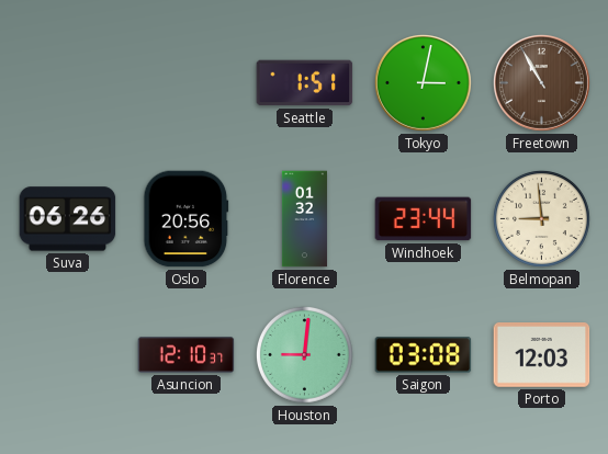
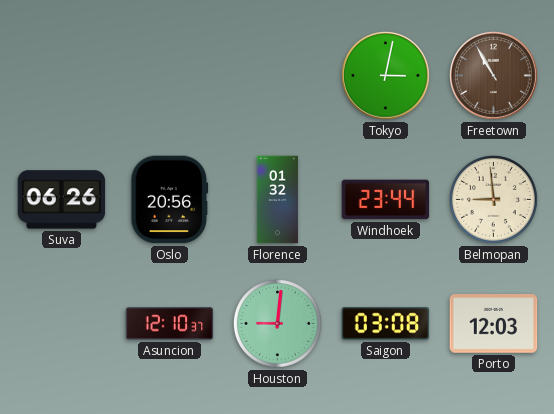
Seattle: 1:51 -> none (305, 83)
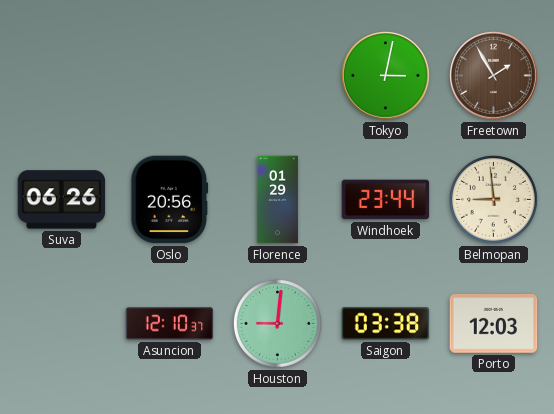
Freetown: 10:55 -> 1:55 (494, 76)
Florence: 01:32 -> 01:29 (277, 200)
Saigon: 03:08 -> 03:38 (386, 324)
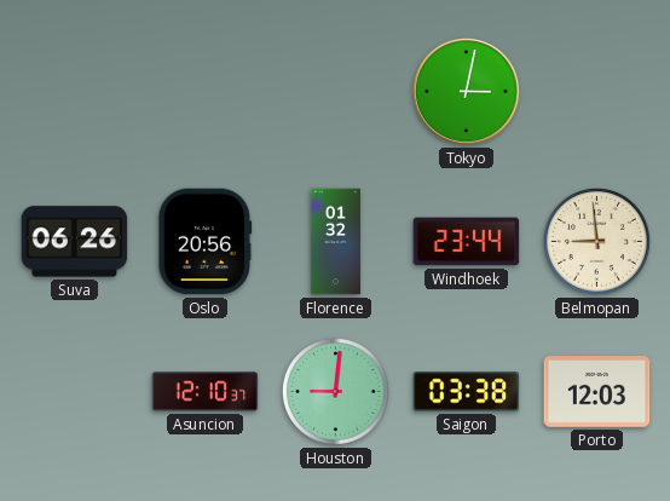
Freetown: 1:55 -> none (494, 76)
Florence: 01:29 -> 01:32 (335, 242)
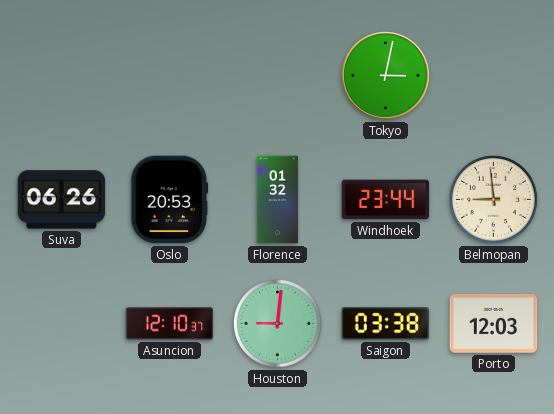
Oslo: 20:56 -> 20:53 (170, 200)
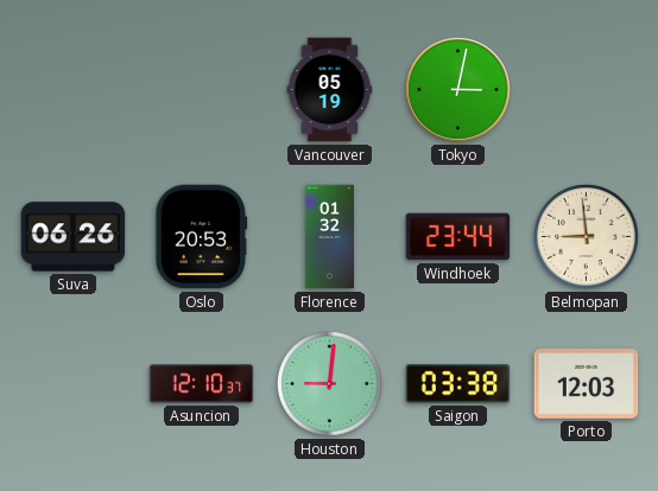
Vancouver: none -> 05:19 (330, 90)
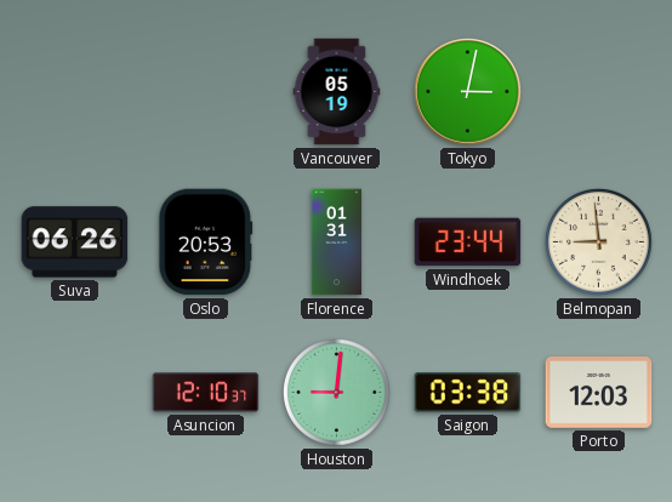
Florence: 01:32 -> 01:31 (336, 243)
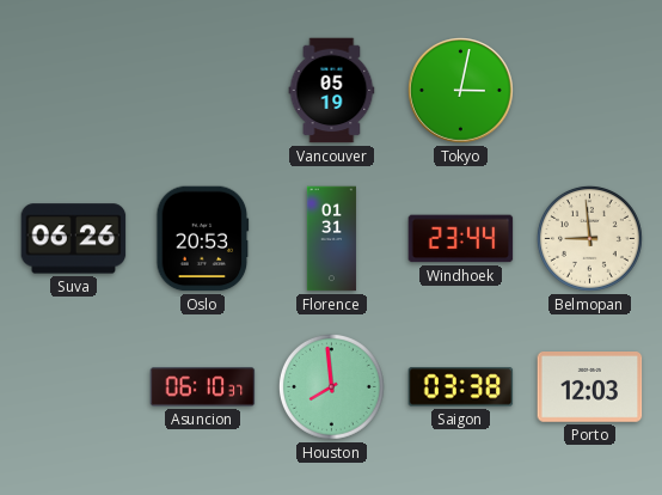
Asuncion: 12:10 -> 06:10 (203, 387)
Houston: 9:01 -> 7:59 (332, 387)
